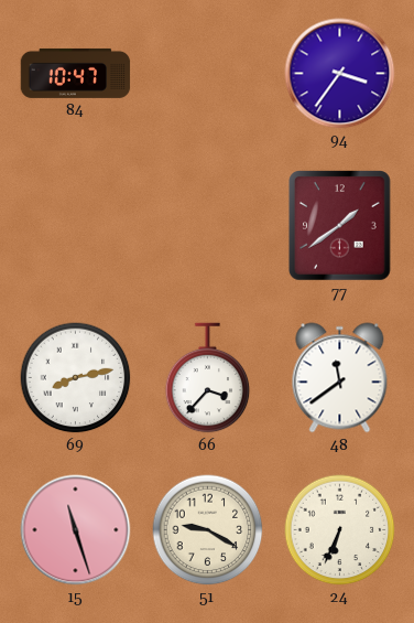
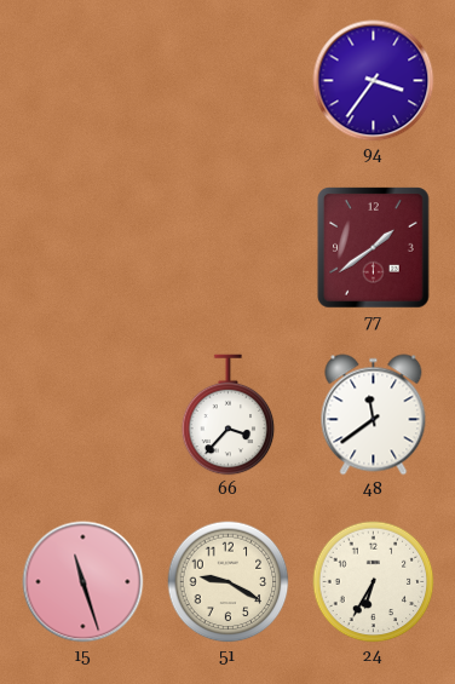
84: 10:47 -> none (76, 73)
69: 8:13 -> none (76, 378)
24: 6:34 -> 6:35 (374, 582)
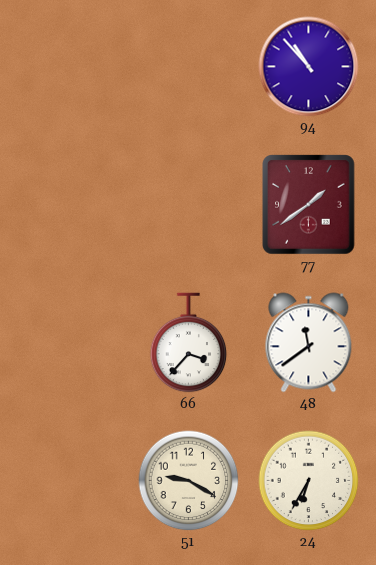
94: 3:36 -> 10:53 (309, 67)
15: 11:27 -> none (83, 582)
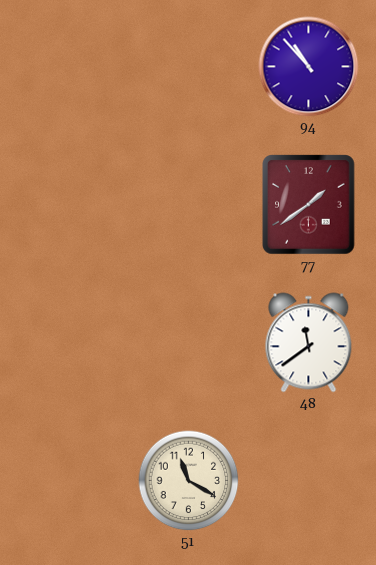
66: 3:37 -> none (189, 343)
51: 9:20 -> 11:20 (189, 481)
24: 6:35 -> none (309, 481)
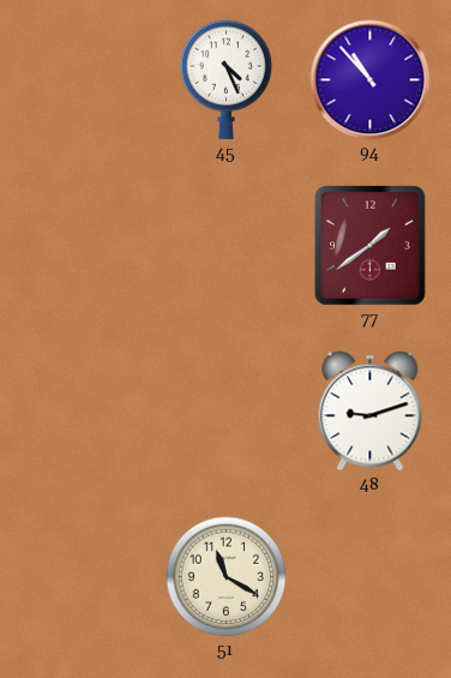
45: none -> 4:26 (227, 80)
48: 11:39 -> 9:12 (371, 412)
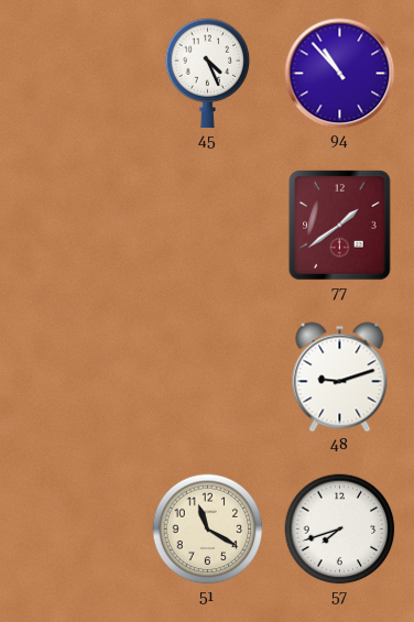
57: none -> 7:42 (340, 530)
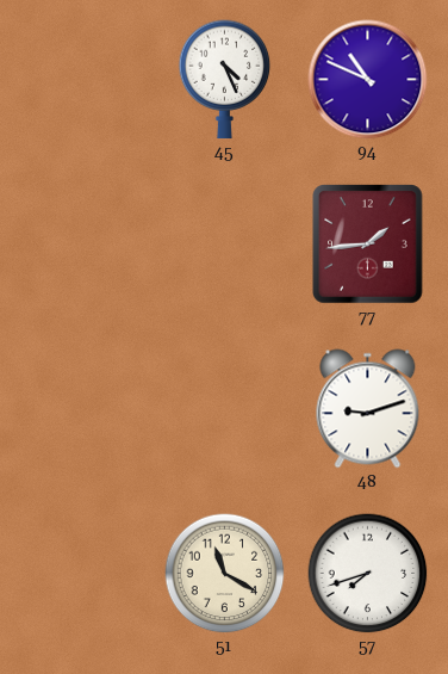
94: 10:53 -> 10:49 (368, 80)
77: 1:39 -> 1:44 (368, 245)
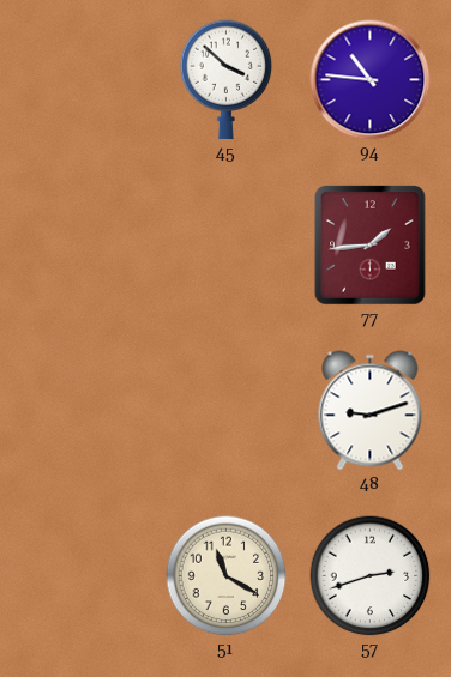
45: 4:26 -> 3:52 (227, 80)
94: 10:49 -> 10:46 (371, 80)
57: 7:42 -> 2:42 (371, 576)
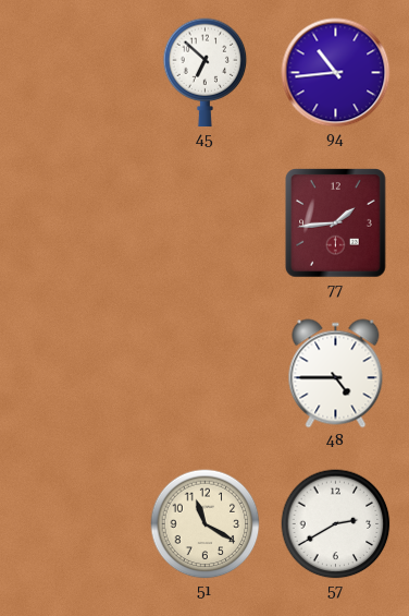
45: 3:52 -> 6:52 (206, 73)
94: 10:46 -> 10:44 (336, 73)
48: 9:12 -> 4:45 (336, 374)
57: 2:42 -> 2:40 (336, 524)
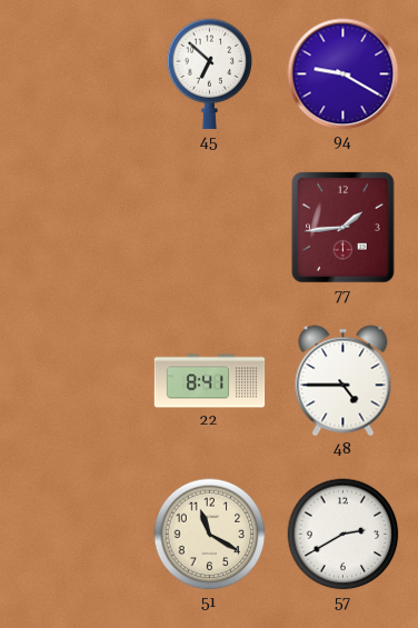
94: 10:44 -> 9:20 (344, 74)
22: none -> 8:41 (210, 381)
